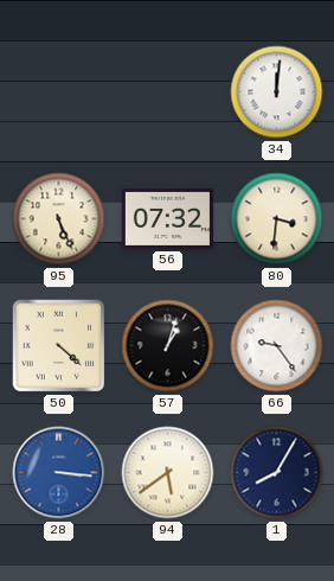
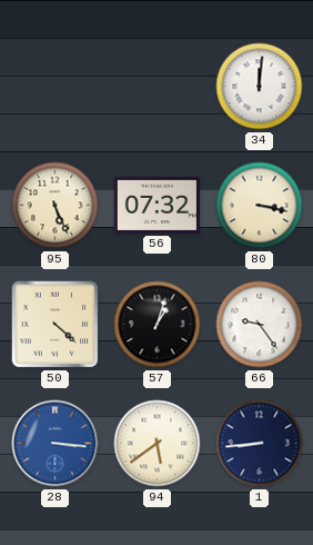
80: 3:31 -> 3:17 (260, 206)
1: 8:05 -> 8:44 (260, 444)
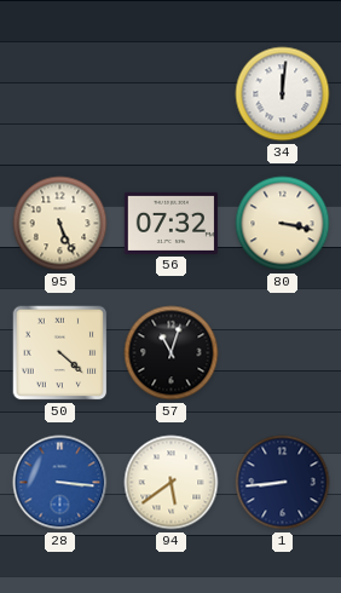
57: 1:03 -> 11:03 (172, 353)
66: 9:24 -> none (260, 325)
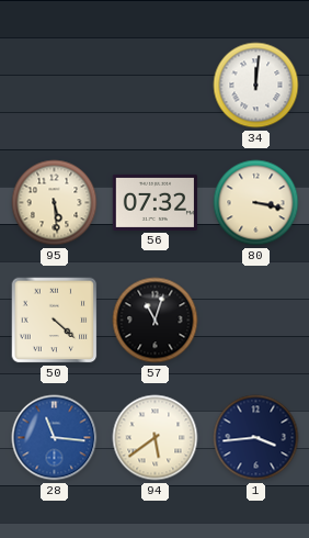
95: 5:26 -> 5:29 (55, 203)
28: 3:16 -> 11:16 (55, 438)
1: 8:44 -> 3:44 (256, 438)
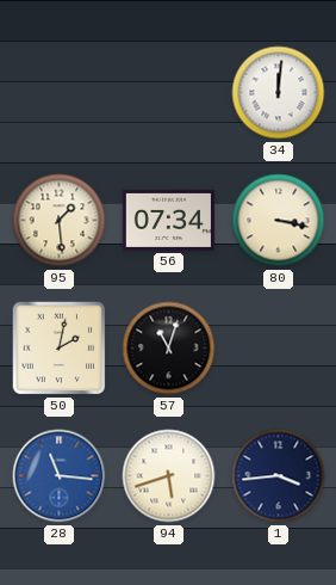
95: 5:29 -> 1:29 (60, 221)
56: 07:32 -> 07:34 (168, 220)
50: 4:22 -> 2:02 (60, 349)
94: 5:39 -> 5:42 (169, 476)
